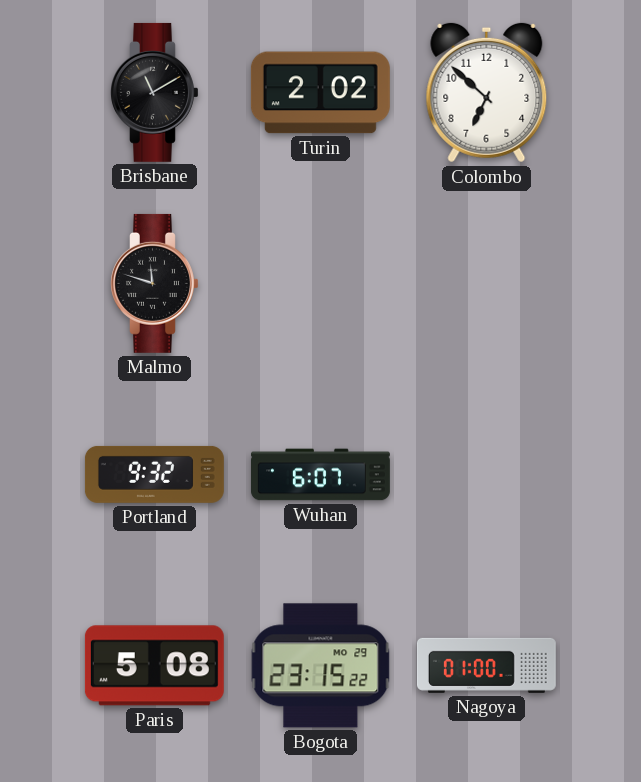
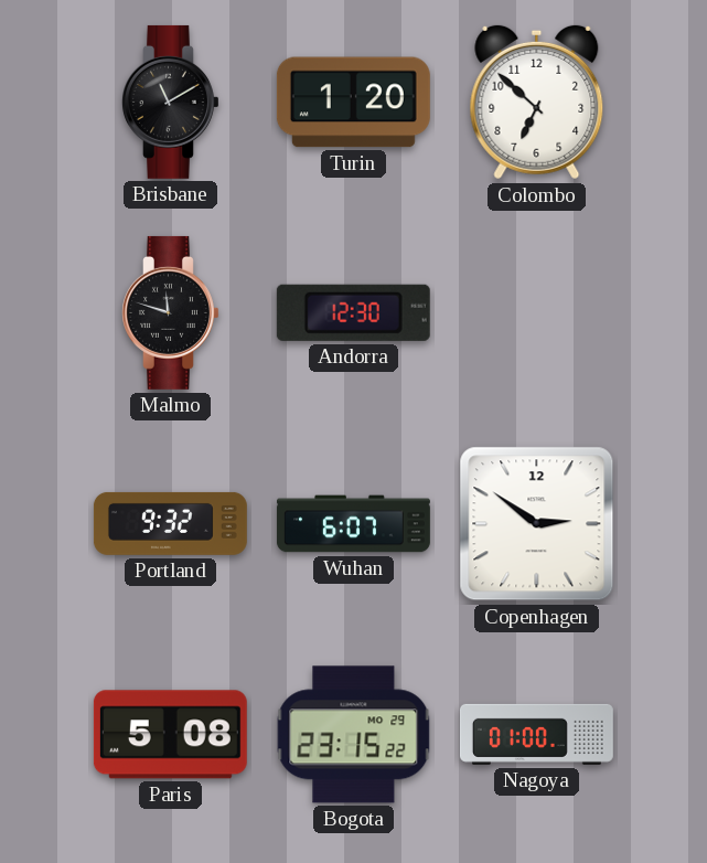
Turin: 2:02 -> 1:20 (353, 103)
Andorra: none -> 12:30 (353, 312)
Copenhagen: none -> 2:51 (537, 524)
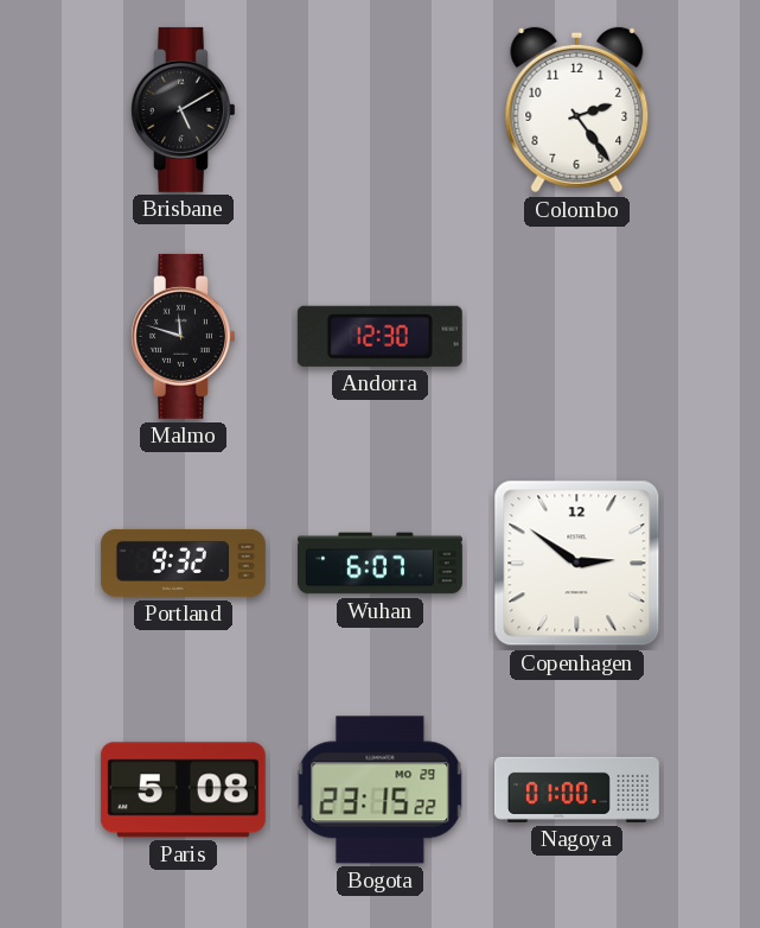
Brisbane: 11:10 -> 5:10 (184, 109)
Turin: 1:20 -> none (353, 103)
Colombo: 6:52 -> 2:24 (577, 110)
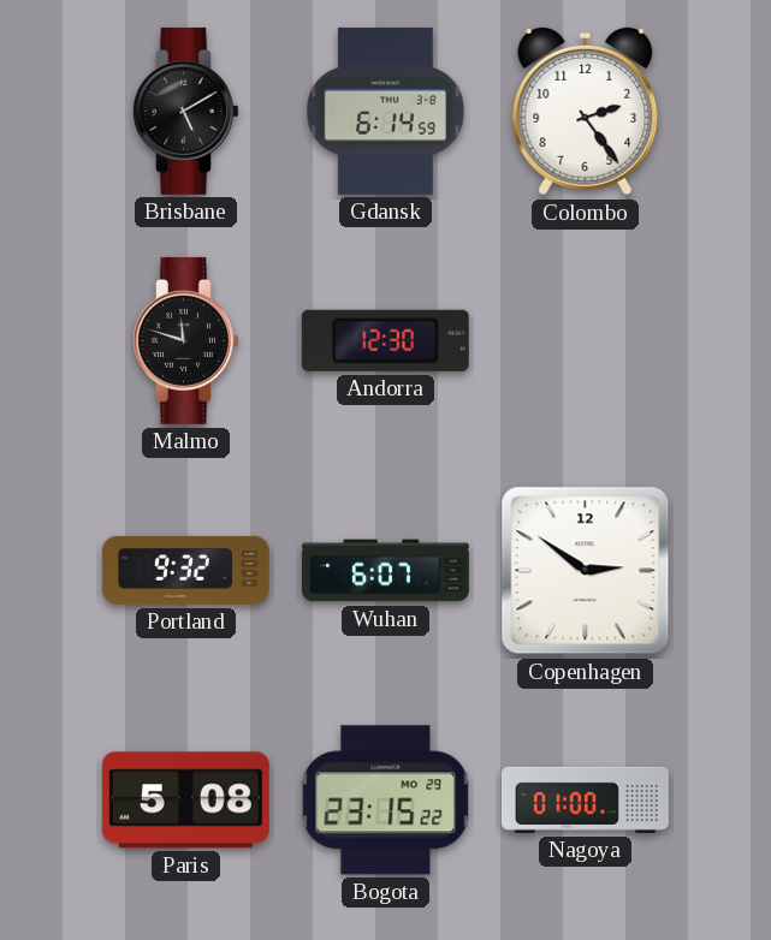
Gdansk: none -> 6:14 (386, 111)
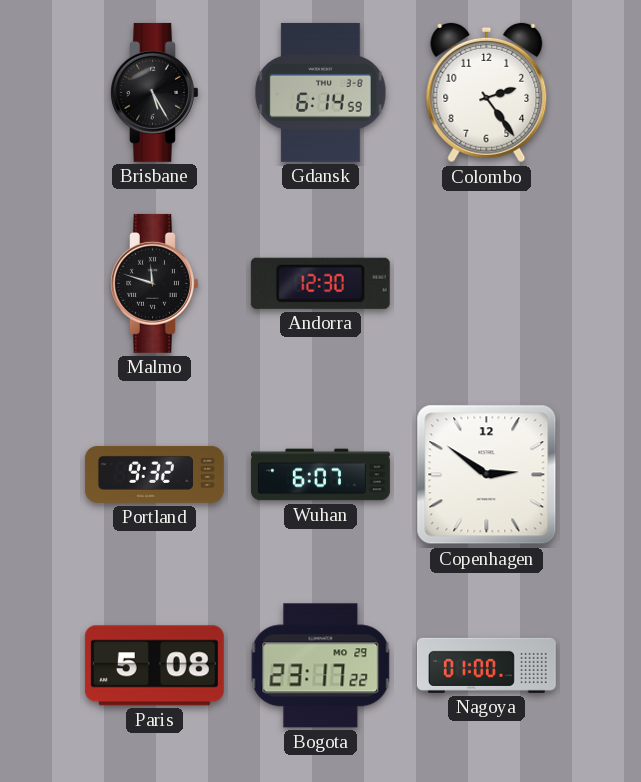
Brisbane: 5:10 -> 5:25 (155, 92)
Bogota: 23:15 -> 23:17 (321, 666)
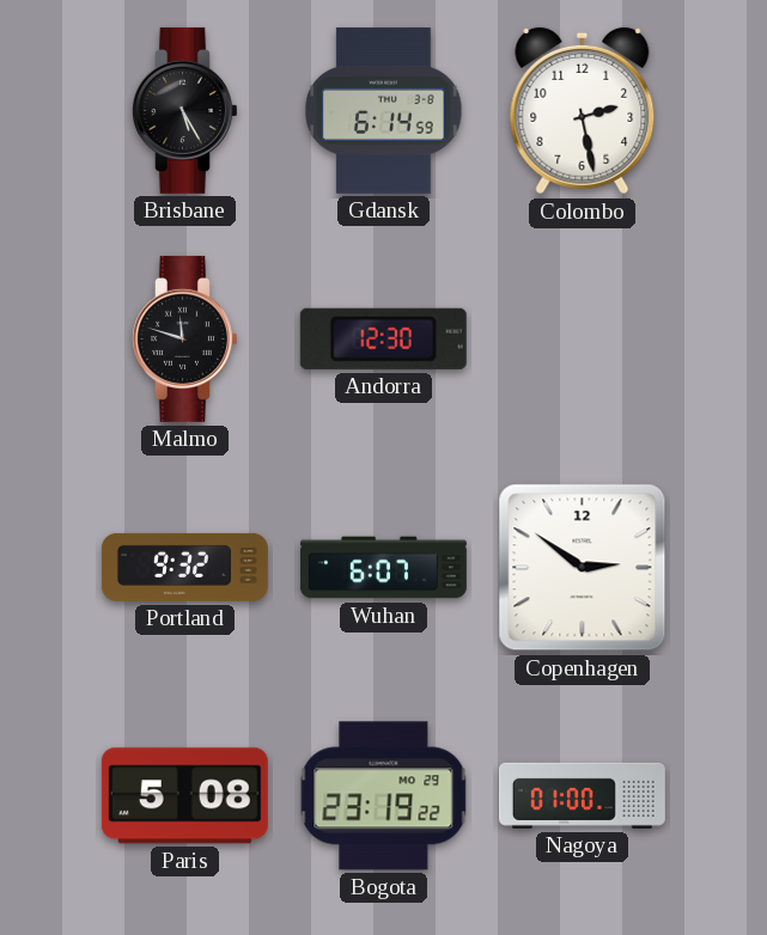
Colombo: 2:24 -> 2:28 (583, 111)
Bogota: 23:17 -> 23:19 (384, 796)
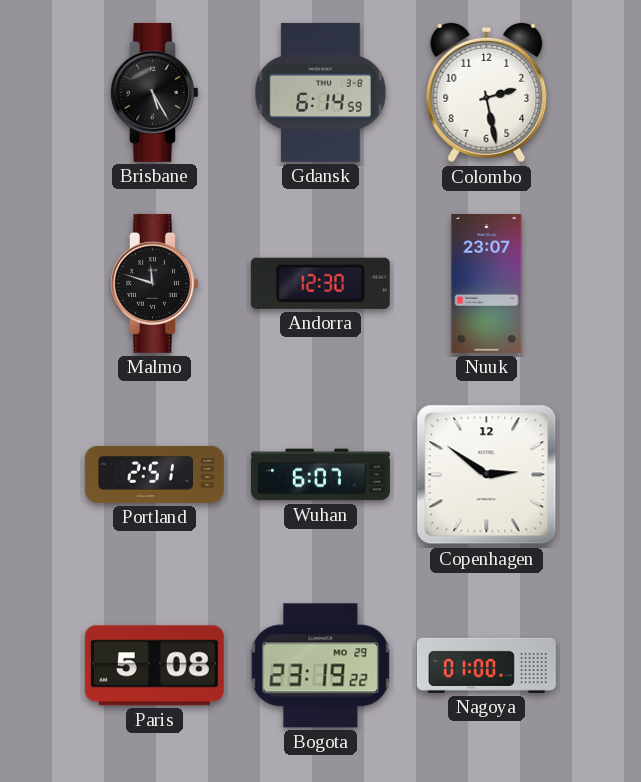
Nuuk: none -> 23:07 (487, 283)
Portland: 9:32 -> 2:51 (154, 474)
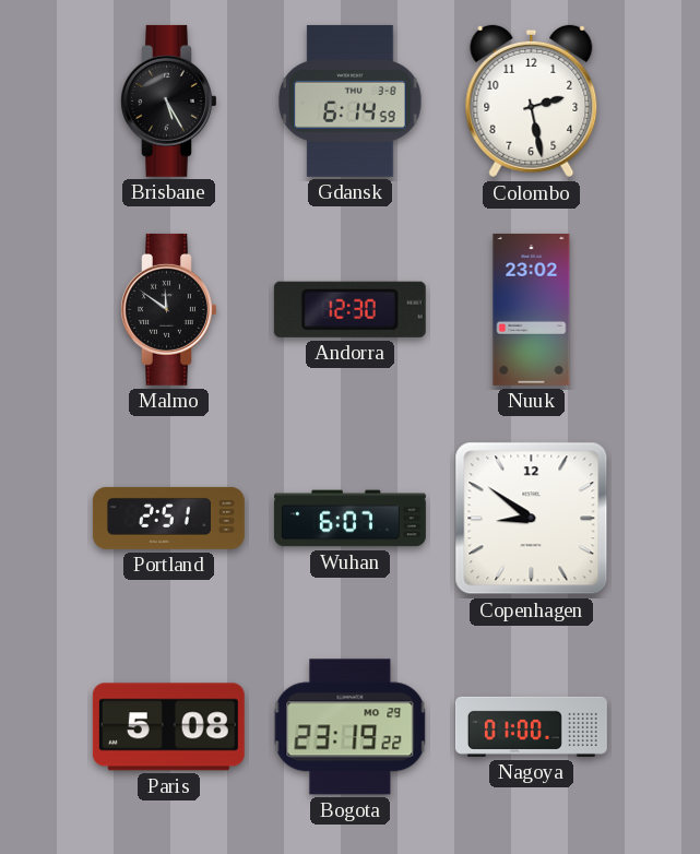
Malmo: 11:48 -> 11:51 (169, 309)
Nuuk: 23:07 -> 23:02 (532, 309)
Copenhagen: 2:51 -> 8:51 (532, 519)
